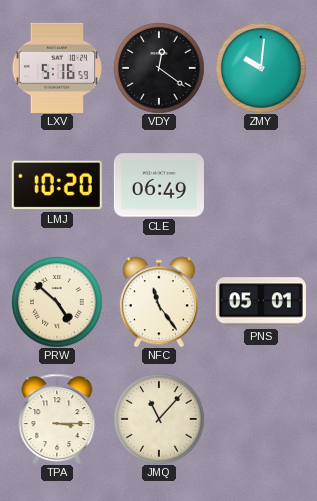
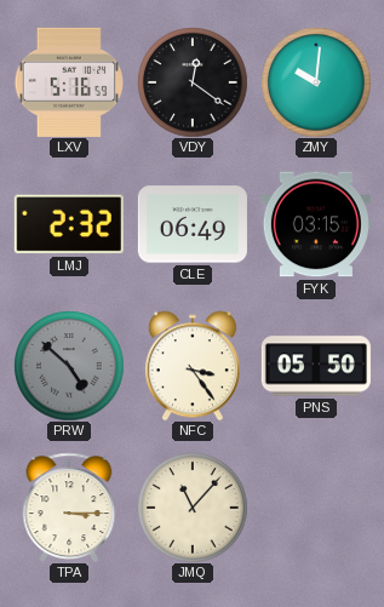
LMJ: 10:20 -> 2:32 (69, 224)
FYK: none -> 03:15 (316, 224)
PRW dial: cream -> grey (69, 366)
NFC: 11:24 -> 3:24 (193, 366)
PNS: 05:01 -> 05:50 (316, 366)
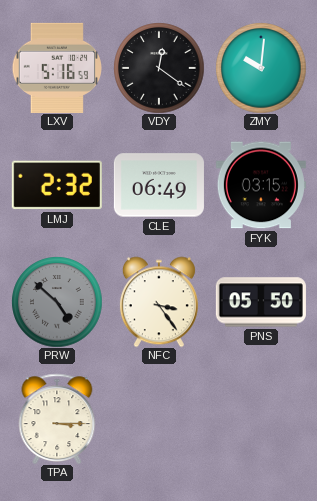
JMQ: 11:07 -> none (193, 508)
